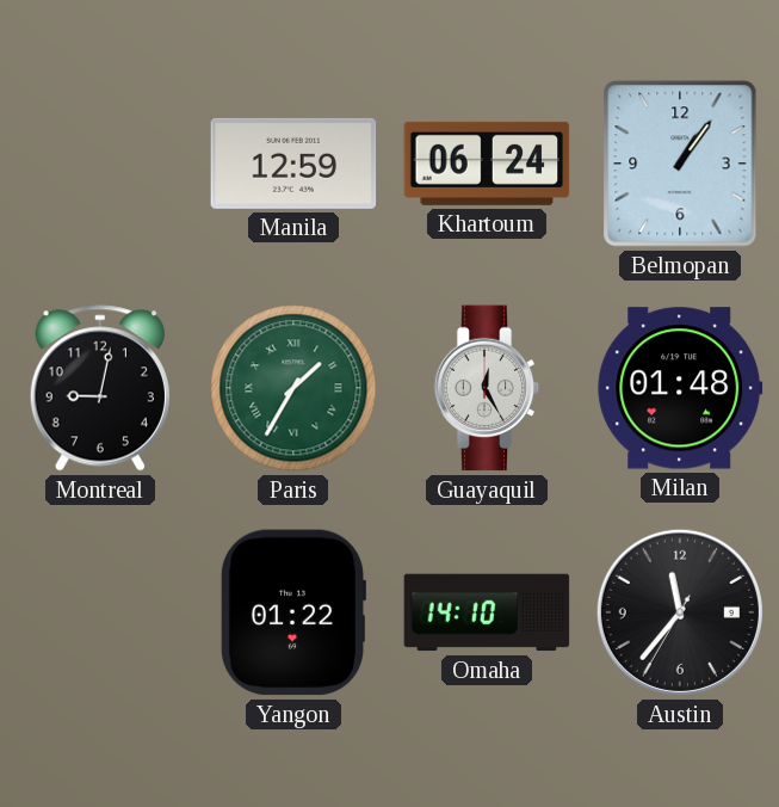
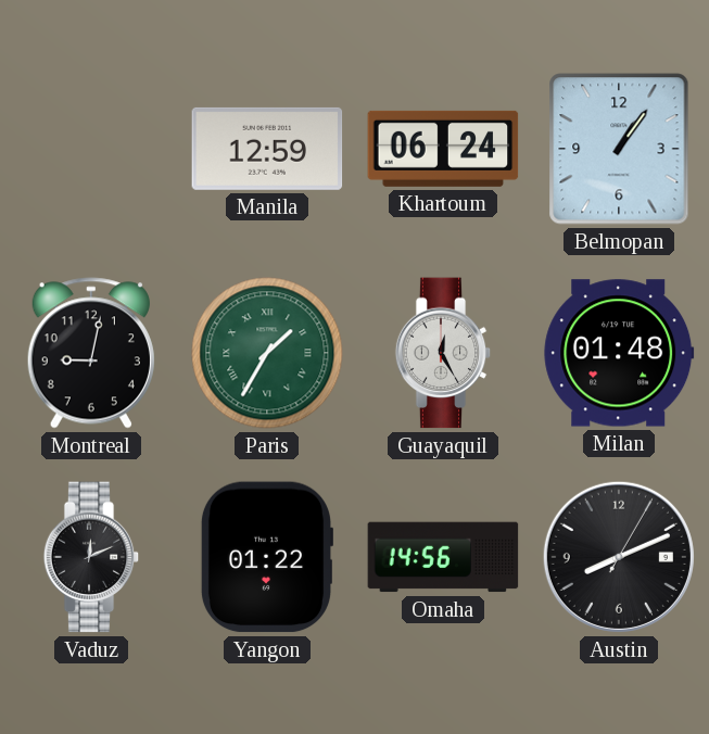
Vaduz: none -> 12:11 (91, 557)
Omaha: 14:10 -> 14:56 (443, 557)
Austin: 11:36 -> 8:11 (619, 557)
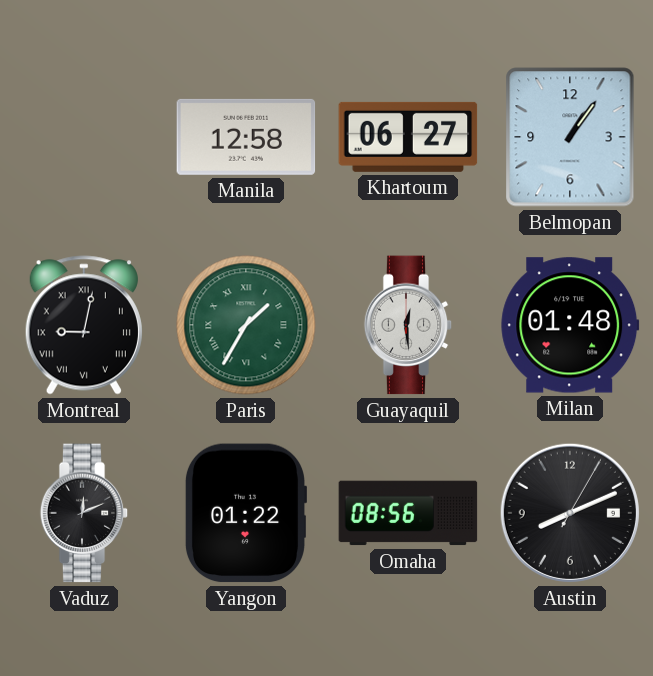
Manila: 12:59 -> 12:58 (246, 137)
Khartoum: 06:24 -> 06:27 (408, 137)
Montreal numerals: Arabic -> Roman (84, 325)
Guayaquil: 12:25 -> 12:29 (408, 325)
Omaha: 14:56 -> 08:56 (408, 513)
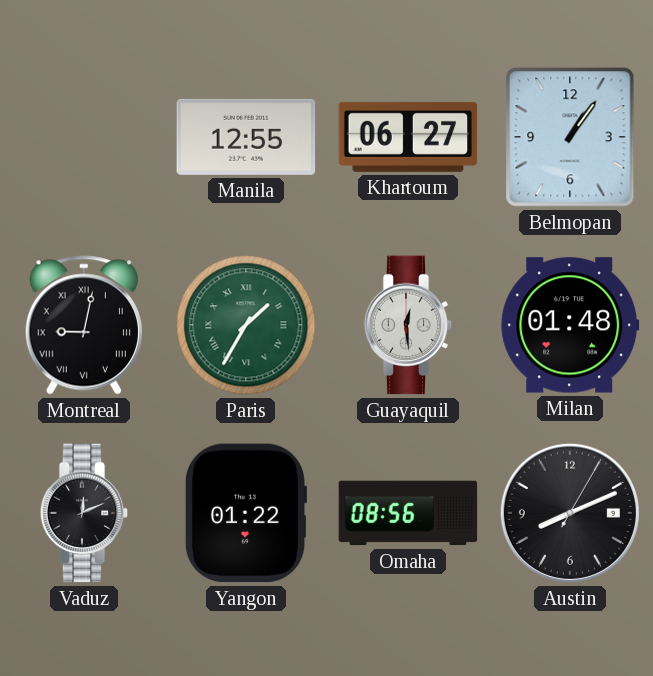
Manila: 12:58 -> 12:55 (246, 137)
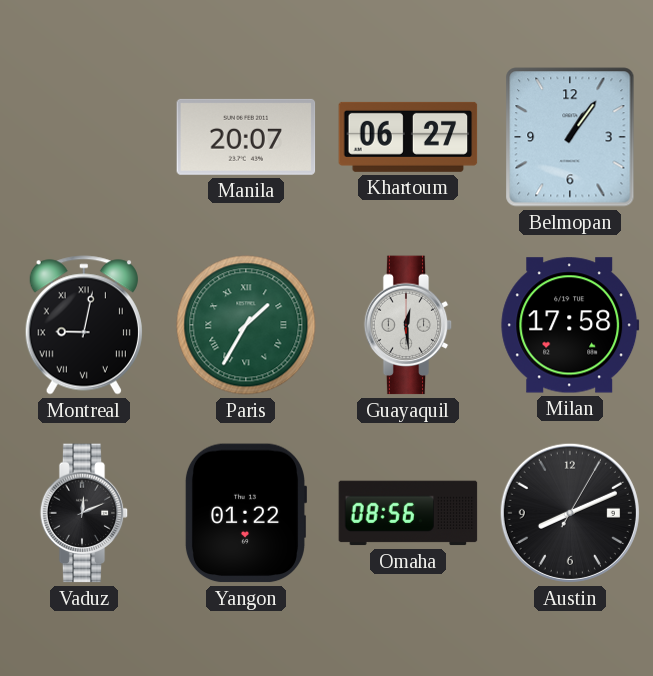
Manila: 12:55 -> 20:07 (246, 137)
Milan: 01:48 -> 17:58 (570, 325)
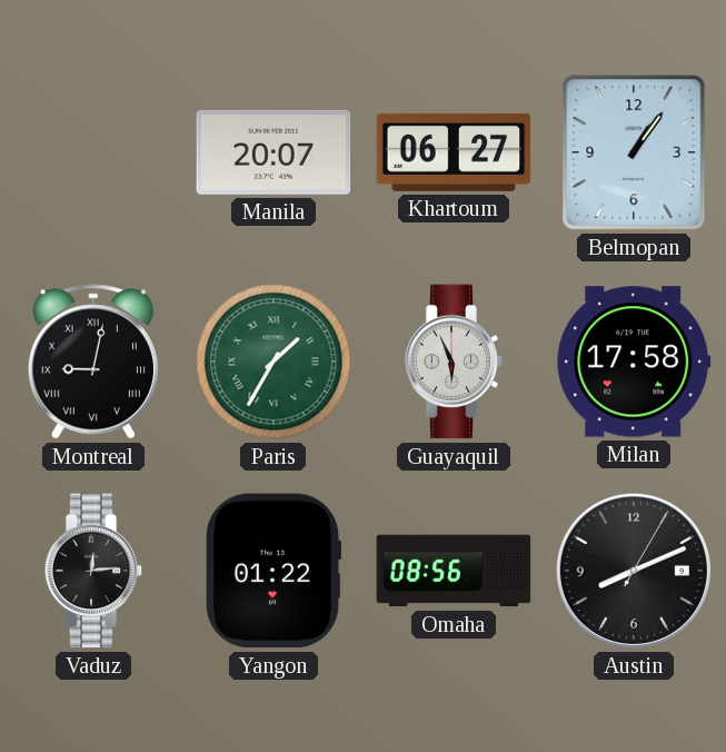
Guayaquil: 12:29 -> 5:56 (454, 362)
Vaduz: 12:11 -> 12:14 (93, 571)
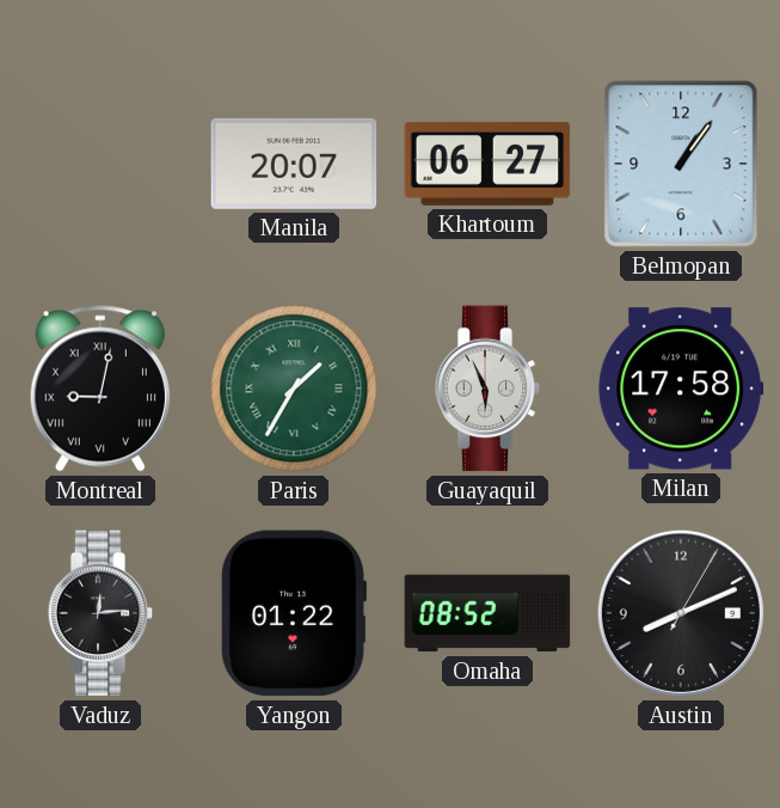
Omaha: 08:56 -> 08:52 (487, 613)
